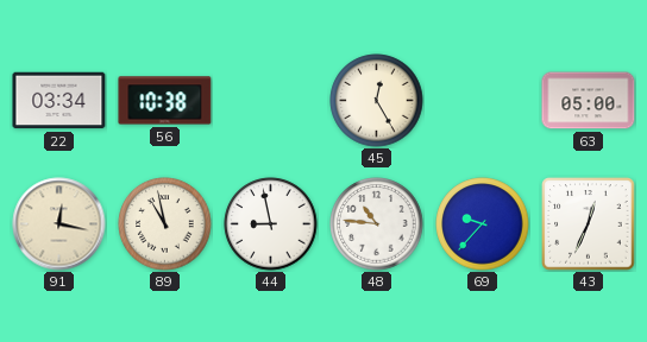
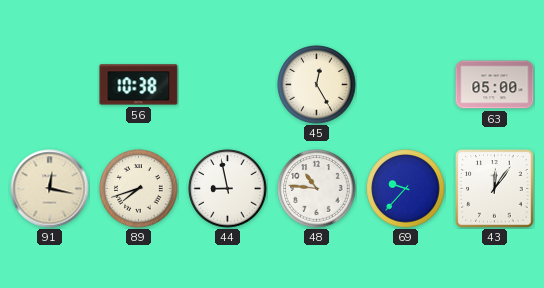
22: 03:34 -> none (59, 101)
89: 10:58 -> 7:42 (139, 189)
43: 12:34 -> 12:06 (495, 189)
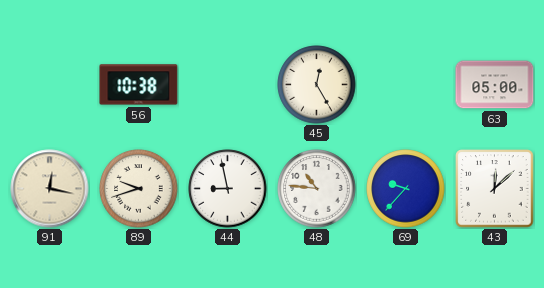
89: 7:42 -> 9:42 (139, 189)
43: 12:06 -> 12:08 (495, 189)
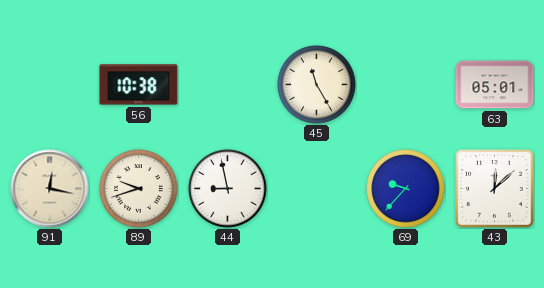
45: 12:25 -> 11:25 (317, 85)
63: 05:00 -> 05:01 (495, 85)
48: 10:46 -> none (317, 189)
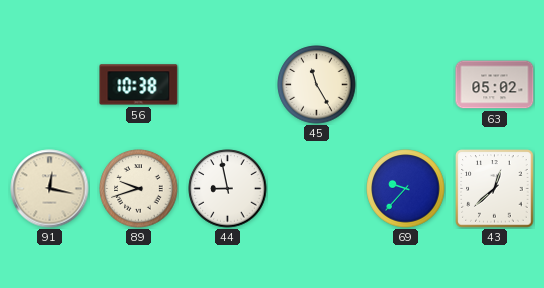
63: 05:01 -> 05:02 (495, 85)
43: 12:08 -> 12:38 (495, 189)
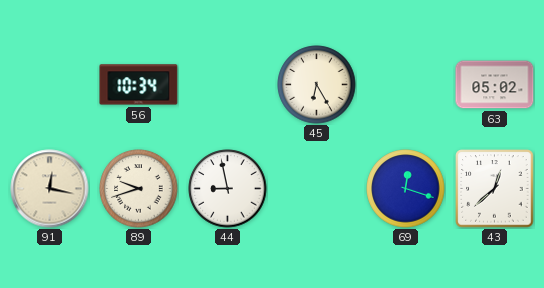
56: 10:38 -> 10:34 (139, 85)
45: 11:25 -> 6:25 (317, 85)
69: 9:37 -> 12:18 (406, 189)
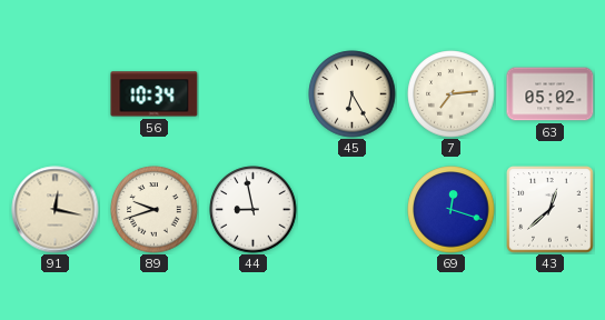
7: none -> 7:14 (452, 94)
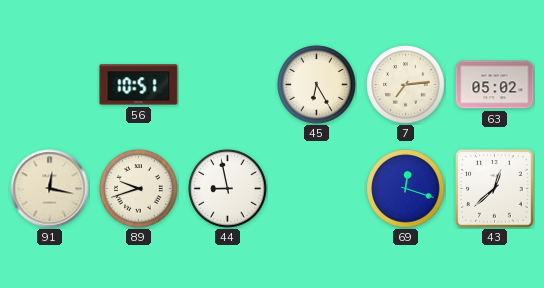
56: 10:34 -> 10:51 (139, 85)
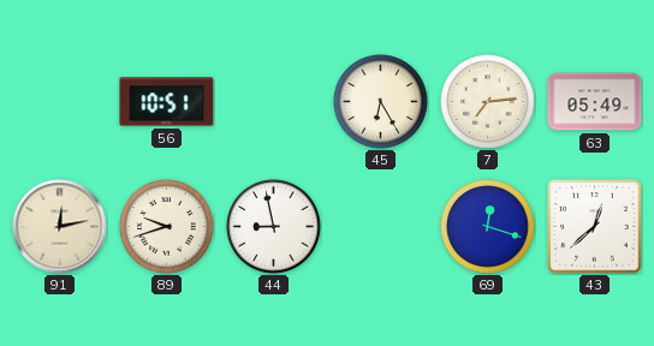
63: 05:02 -> 05:49 (595, 102)
91: 12:17 -> 12:13 (60, 227)
